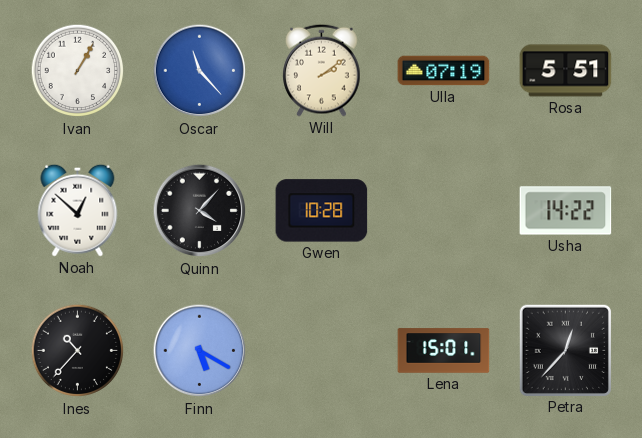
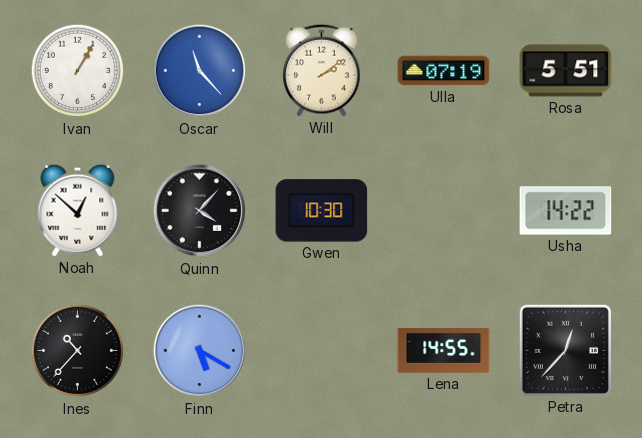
Gwen: 10:28 -> 10:30 (322, 211)
Lena: 15:01 -> 14:55 (444, 351)
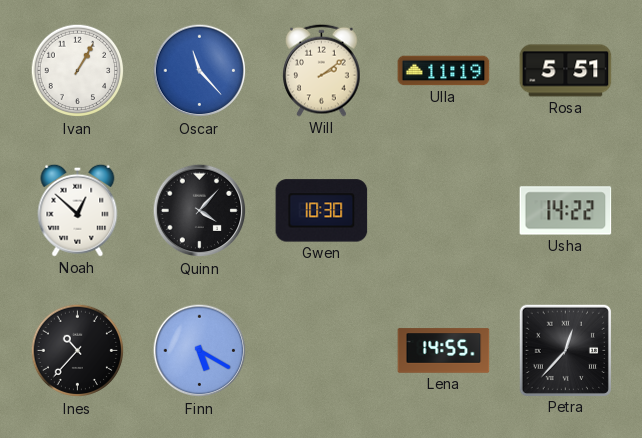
Ulla: 07:19 -> 11:19 (444, 71)
